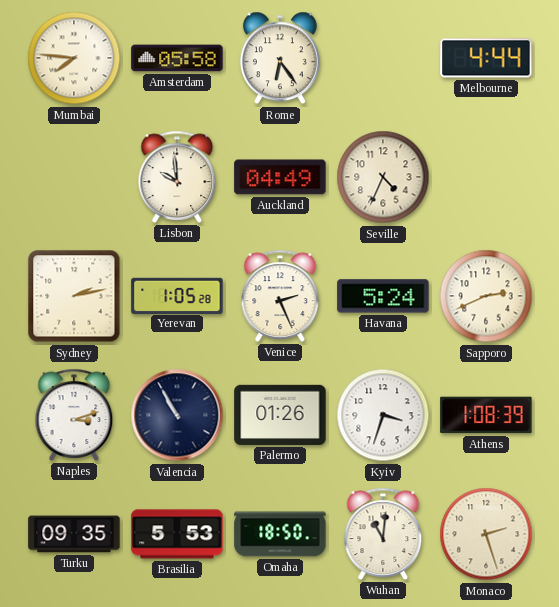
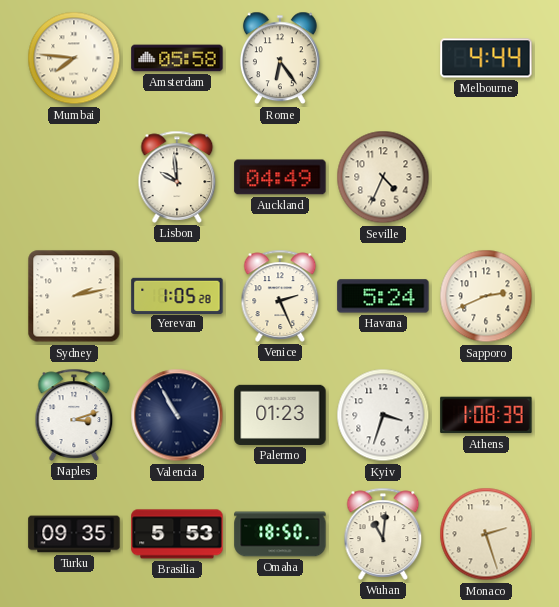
Palermo: 01:26 -> 01:23 (280, 415)
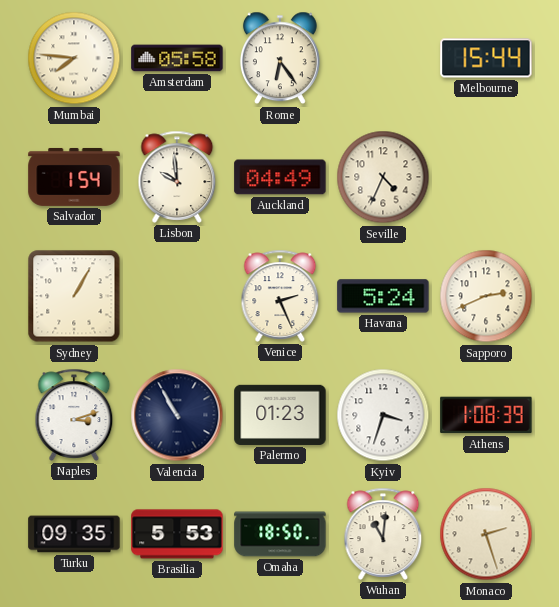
Melbourne: 4:44 -> 15:44 (486, 58)
Salvador: none -> 1:54 (74, 177)
Sydney: 2:13 -> 1:05 (74, 296)
Yerevan: 1:05 -> none (177, 295)
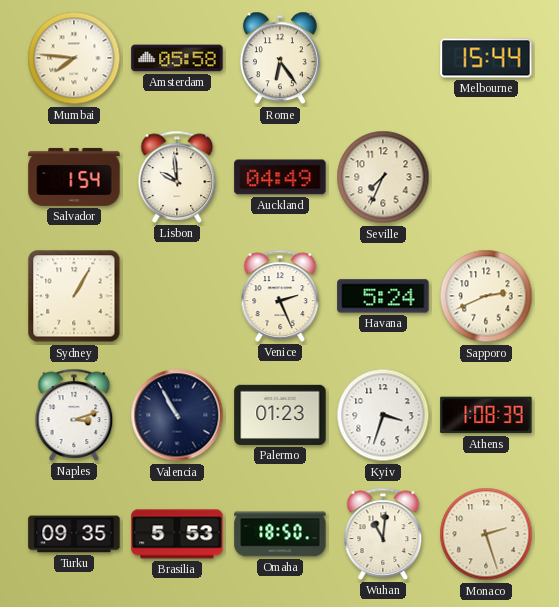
Seville: 4:34 -> 7:34 (383, 177)
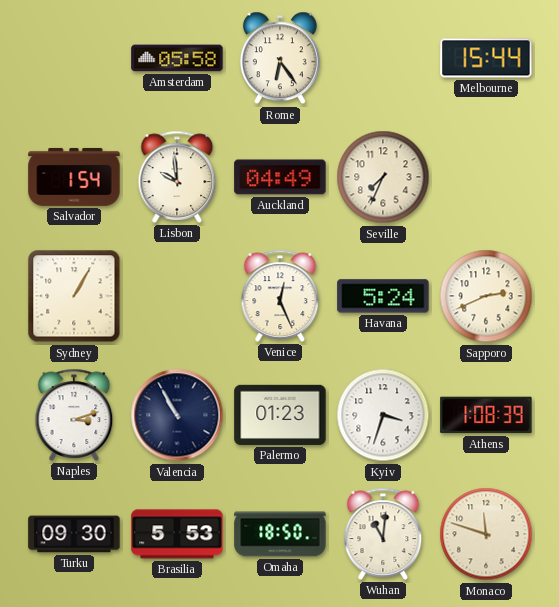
Mumbai: 7:46 -> none (74, 58)
Venice: 2:26 -> 12:26 (280, 296)
Turku: 09:35 -> 09:30 (74, 534)
Monaco: 2:27 -> 11:48 (486, 534)
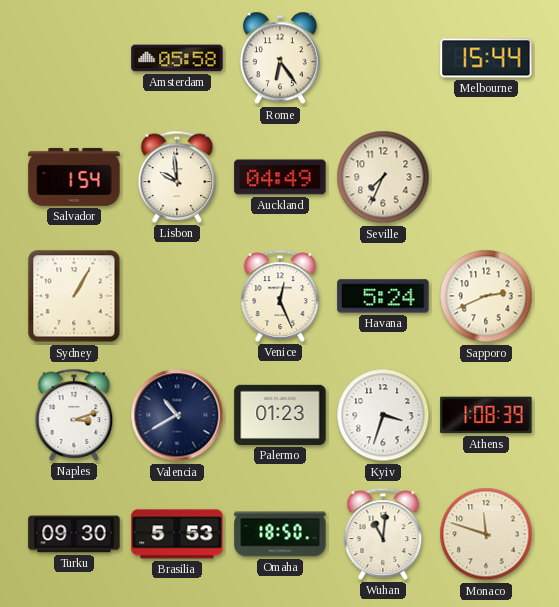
Valencia: 10:55 -> 10:40 (177, 415)
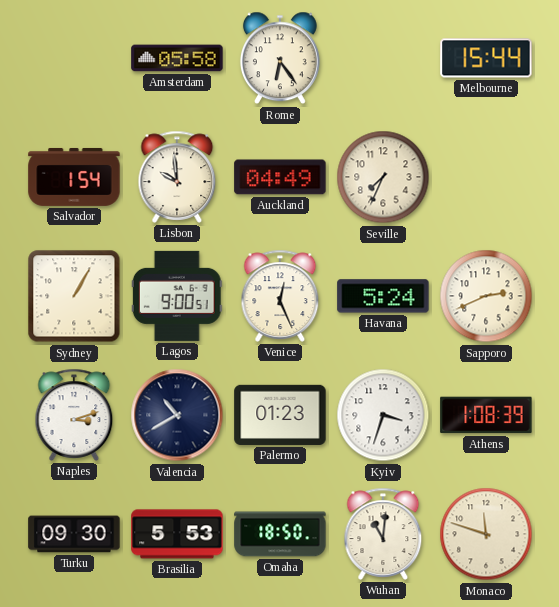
Lagos: none -> 9:00 (177, 296)
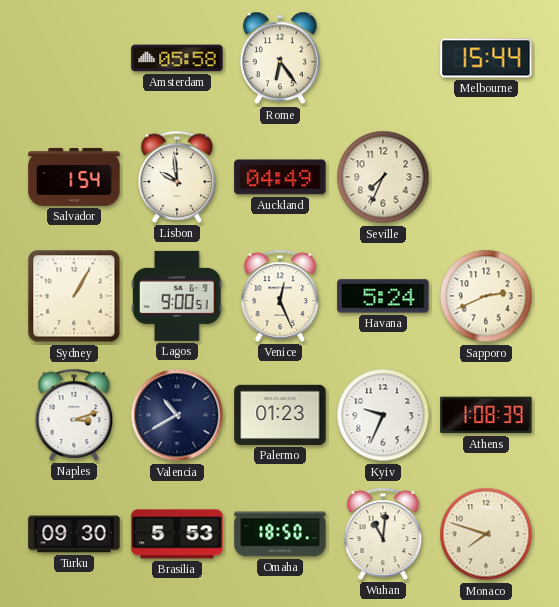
Kyiv: 3:33 -> 9:34 (383, 415)
Monaco: 11:48 -> 7:48 (486, 534)
